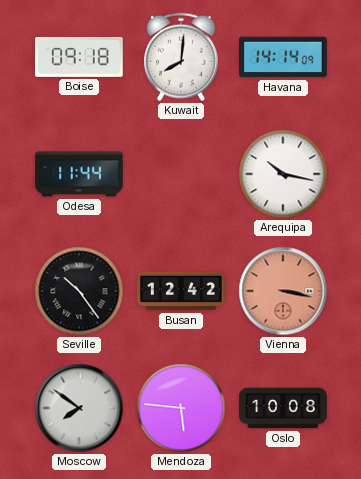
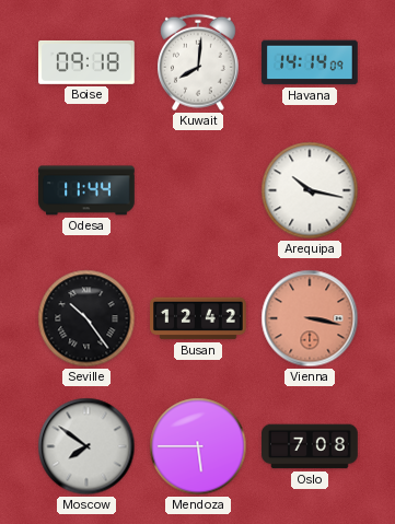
Mendoza: 5:46 -> 5:45 (198, 446)
Oslo: 10:08 -> 7:08 (310, 446)
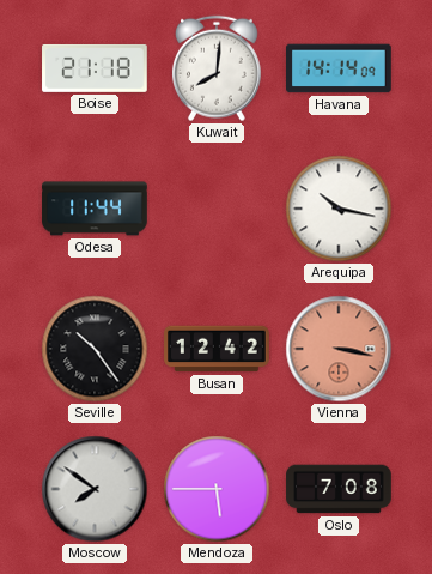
Boise: 09:18 -> 21:18 (95, 68)
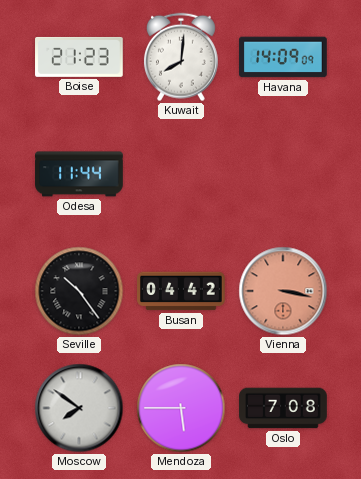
Boise: 21:18 -> 21:23 (79, 57)
Havana: 14:14 -> 14:09 (283, 57)
Arequipa: 10:17 -> none (339, 209)
Busan: 12:42 -> 04:42 (181, 291)
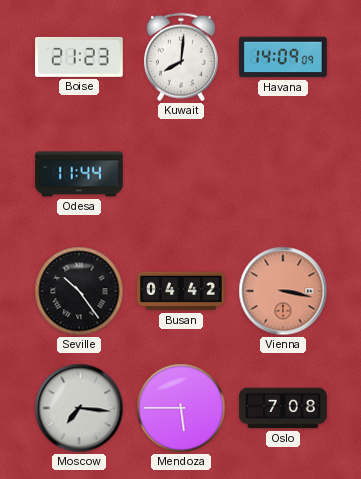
Moscow: 7:51 -> 7:16 (79, 408)
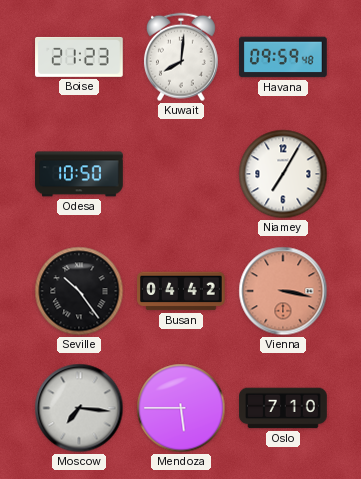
Havana: 14:09 -> 09:59 (283, 57)
Odesa: 11:44 -> 10:50 (79, 174)
Niamey: none -> 7:05 (283, 174)
Oslo: 7:08 -> 7:10 (283, 408)
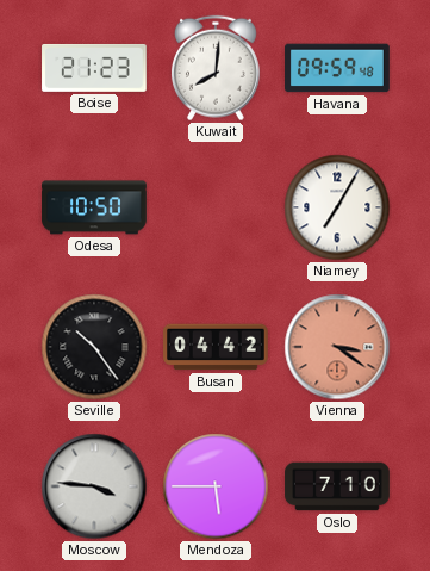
Vienna: 3:17 -> 3:21 (337, 347)
Moscow: 7:16 -> 3:46 (94, 486)
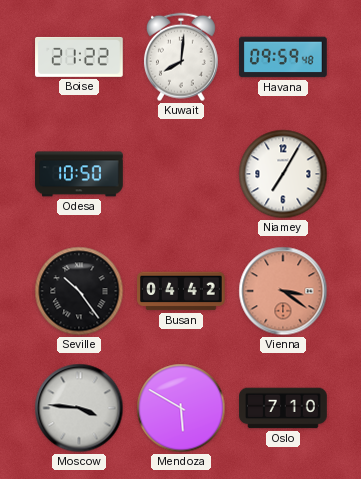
Boise: 21:23 -> 21:22 (79, 57)
Mendoza: 5:45 -> 5:50 (181, 408)
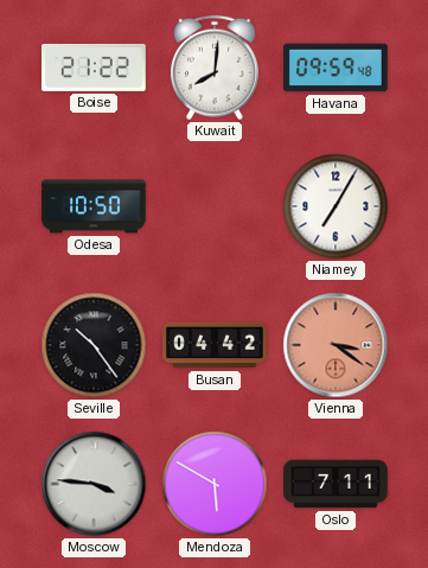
Oslo: 7:10 -> 7:11 (336, 484)
